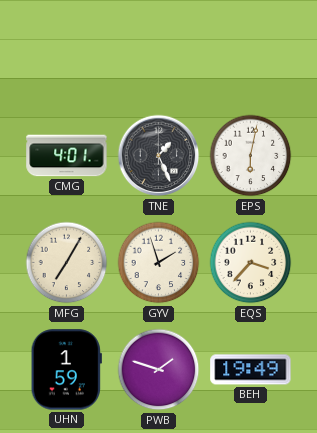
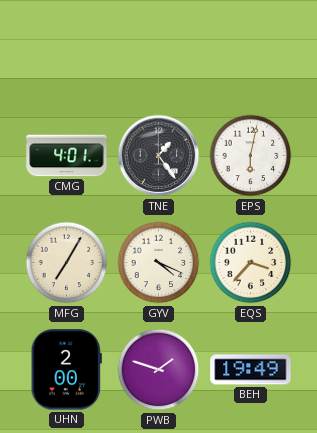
TNE: 1:26 -> 1:24 (159, 156)
GYV: 1:57 -> 4:19 (159, 263)
UHN: 1:59 -> 2:00 (66, 370)
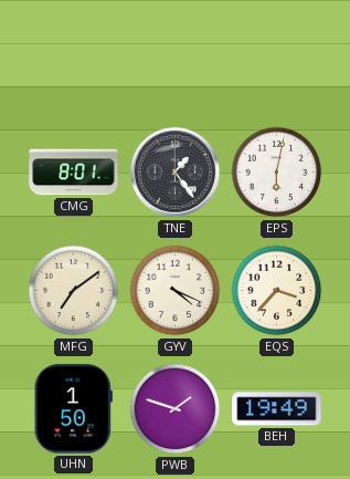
CMG: 4:01 -> 8:01 (74, 173)
MFG: 7:05 -> 7:09 (74, 291)
UHN: 2:00 -> 1:50 (73, 409)
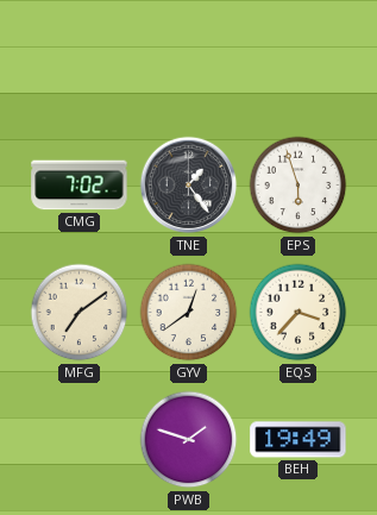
CMG: 8:01 -> 7:02 (80, 186)
EPS: 6:02 -> 5:57 (299, 186)
GYV: 4:19 -> 12:39 (189, 313)
UHN: 1:50 -> none (73, 409)
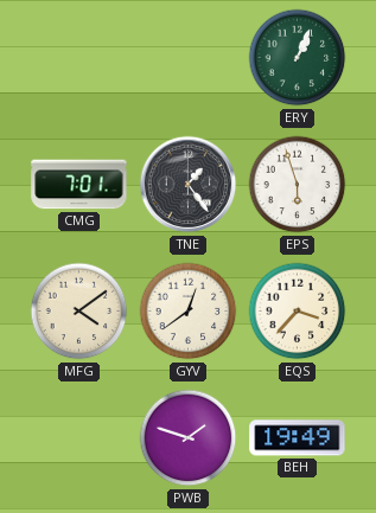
ERY: none -> 1:04 (298, 58)
CMG: 7:02 -> 7:01 (79, 185)
MFG: 7:09 -> 4:09 (79, 312)
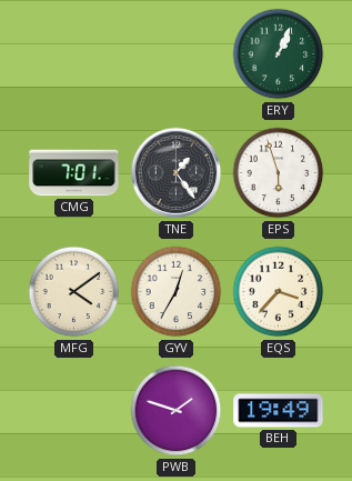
GYV: 12:39 -> 12:35 (177, 292)
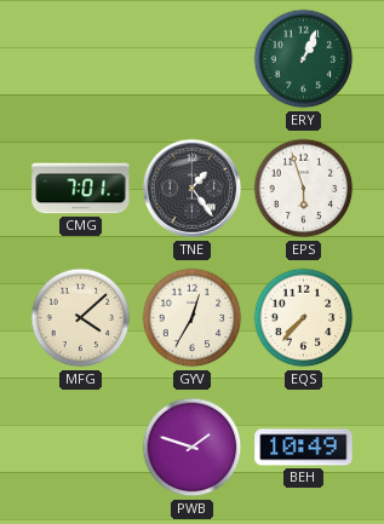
MFG: 4:09 -> 4:08 (81, 318)
EQS: 3:37 -> 7:37 (304, 318)
BEH: 19:49 -> 10:49 (304, 448)
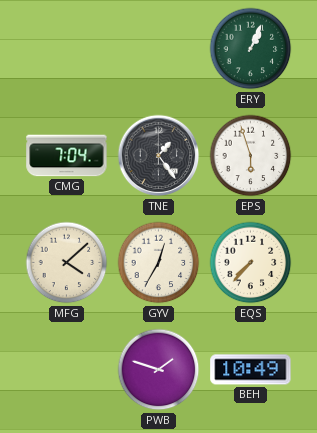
CMG: 7:01 -> 7:04 (67, 156)
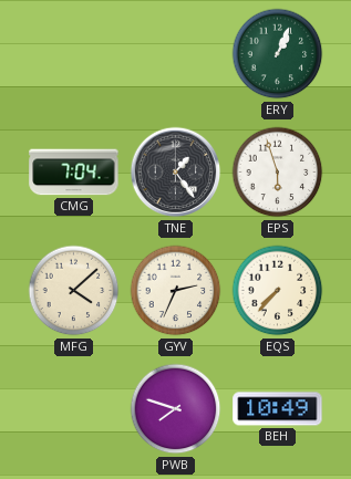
GYV: 12:35 -> 2:34 (176, 291)
PWB: 1:48 -> 7:48 (176, 409)
